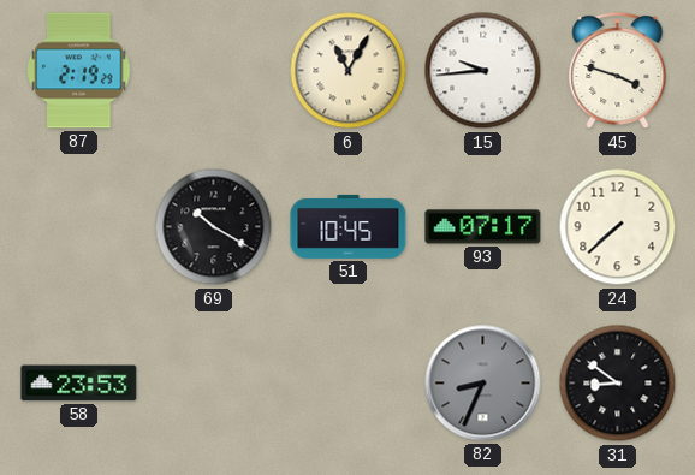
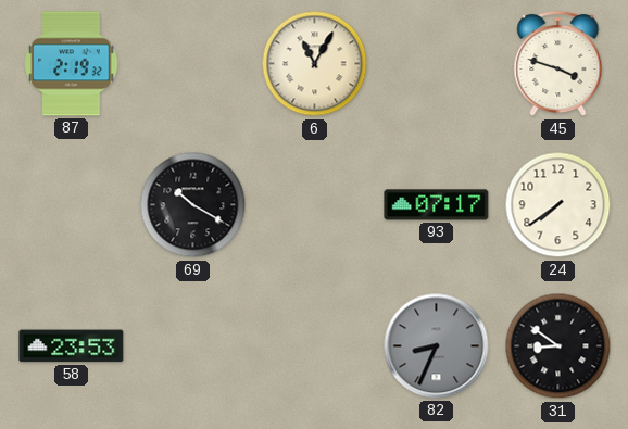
87: 2:19:29 -> 2:19:32 (72, 64)
15: 9:44 -> none (483, 71)
51: 10:45 -> none (349, 226)
24: 7:38 -> 7:39 (558, 205)
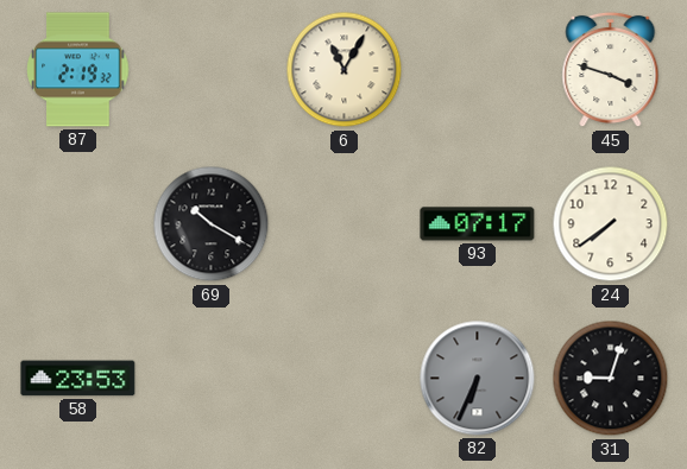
82: 8:34 -> 6:34 (478, 379)
31: 8:51 -> 9:03 (611, 379)
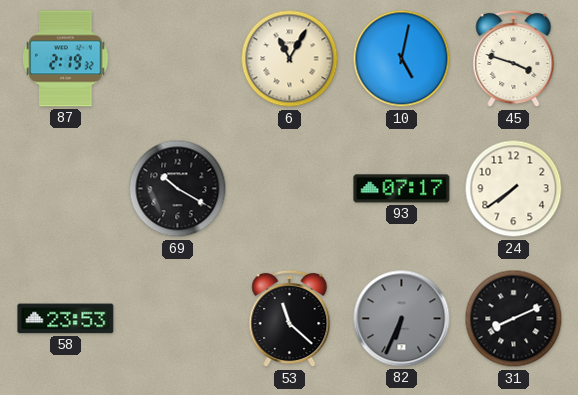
10: none -> 5:02 (402, 59)
53: none -> 11:22 (290, 319)
31: 9:03 -> 8:11 (514, 319)
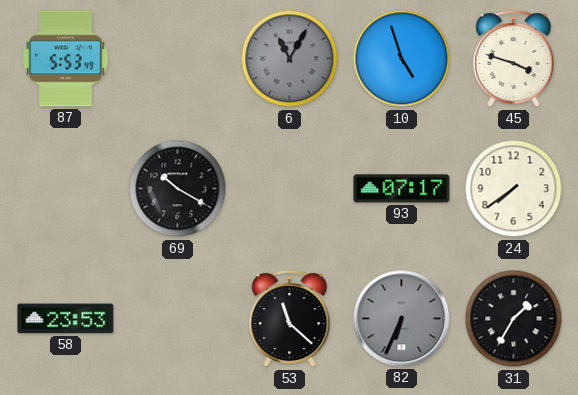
87: 2:19 -> 5:53 (66, 59)
6 dial: cream -> grey (290, 59)
10: 5:02 -> 4:57 (402, 59)
31: 8:11 -> 1:35 (514, 319)
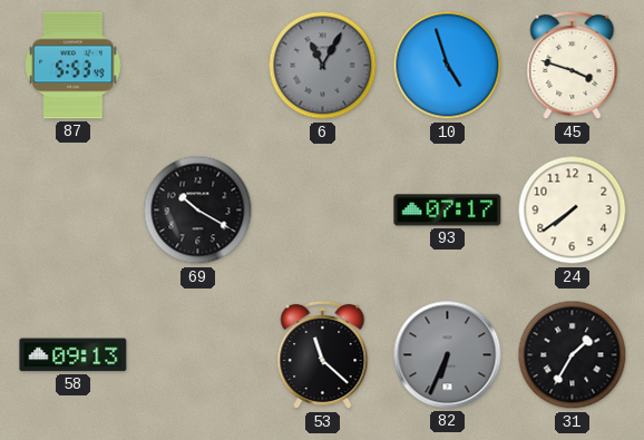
58: 23:53 -> 09:13 (74, 355)
